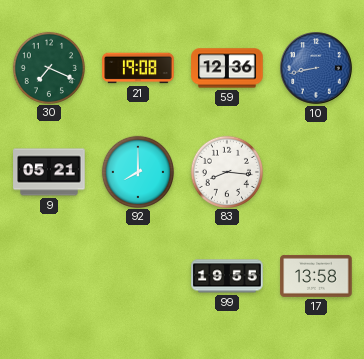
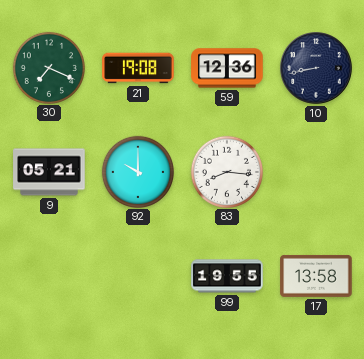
10 dial: blue -> navy (316, 68)
92: 8:00 -> 10:00 (137, 171)
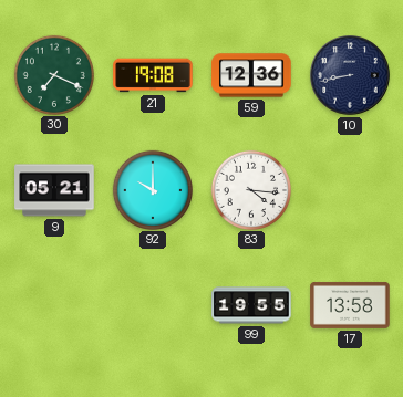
83: 8:16 -> 4:16 (250, 189)
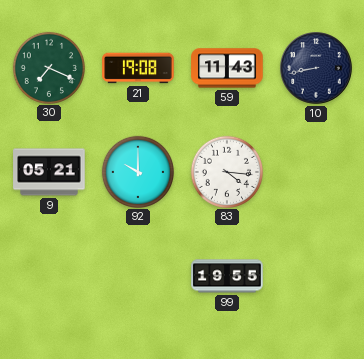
59: 12:36 -> 11:43 (227, 68)
17: 13:58 -> none (350, 305)
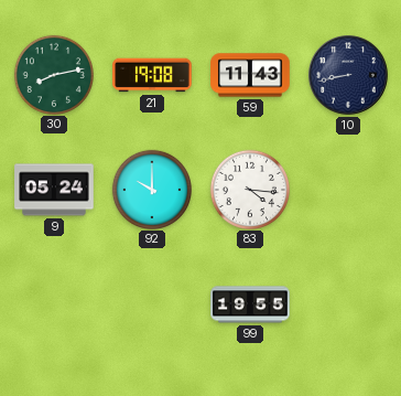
30: 7:19 -> 8:13 (53, 74)
9: 05:21 -> 05:24 (54, 190)
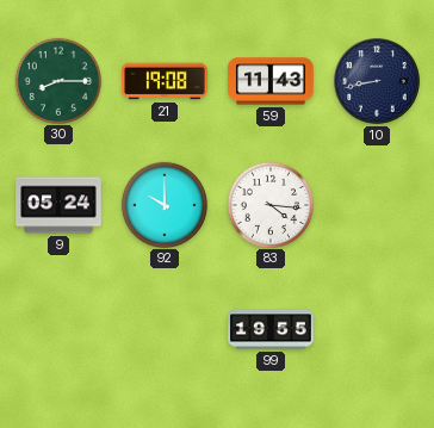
30: 8:13 -> 8:15 (57, 80)
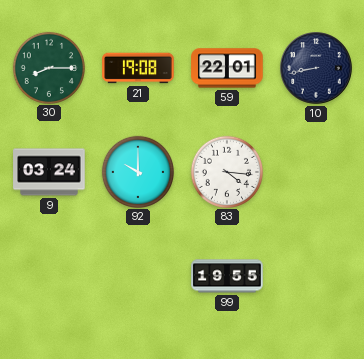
59: 11:43 -> 22:01 (227, 68)
9: 05:24 -> 03:24 (49, 172)
